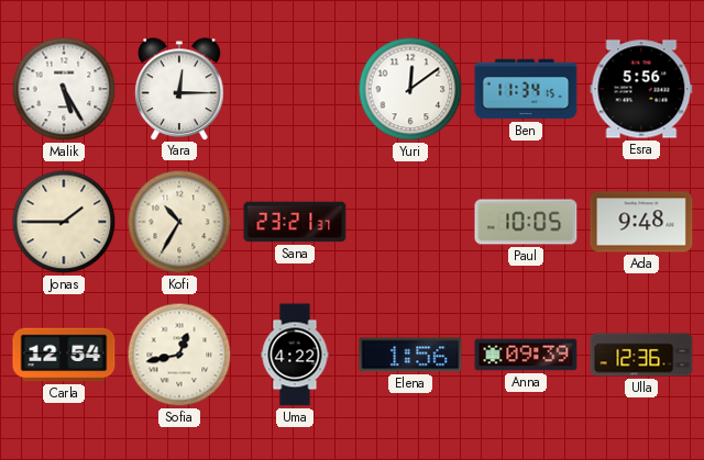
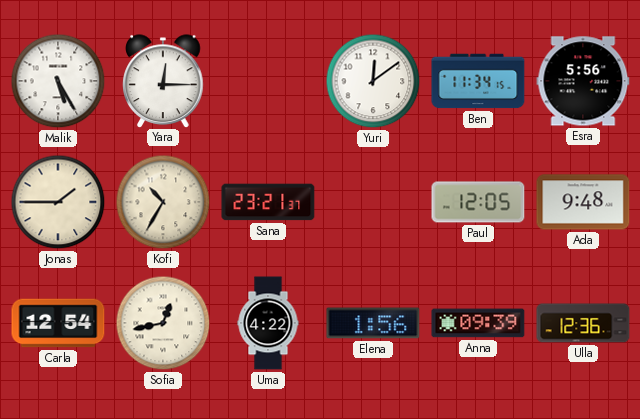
Paul: 10:05 -> 12:05 (478, 202)
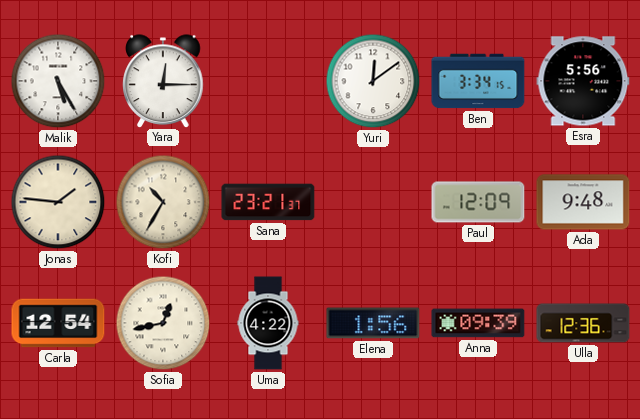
Ben: 11:34 -> 3:34 (478, 81)
Jonas: 1:45 -> 1:46 (58, 202)
Paul: 12:05 -> 12:09 (478, 202)
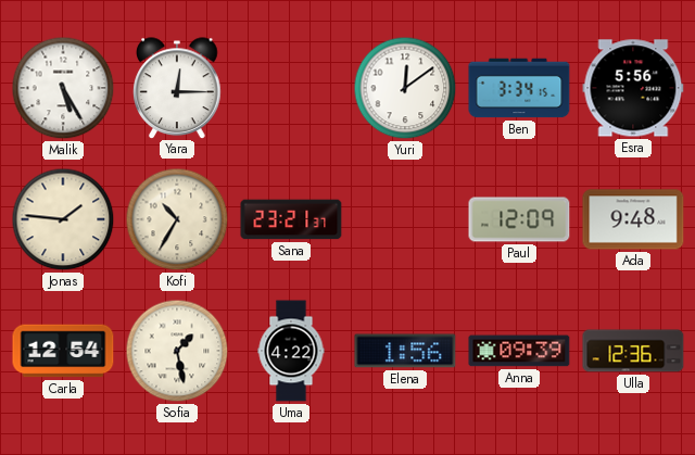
Sofia: 12:43 -> 1:28 (177, 351)
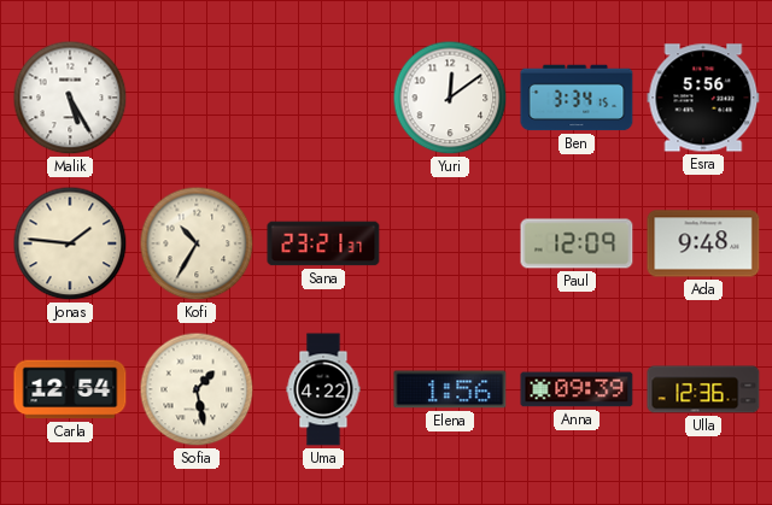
Yara: 12:15 -> none (177, 88)
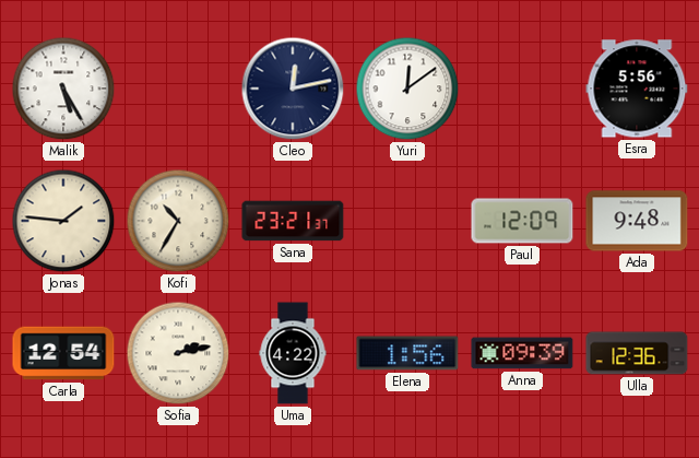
Cleo: none -> 12:13 (293, 89)
Ben: 3:34 -> none (577, 98)
Sofia: 1:28 -> 2:13 (178, 353)
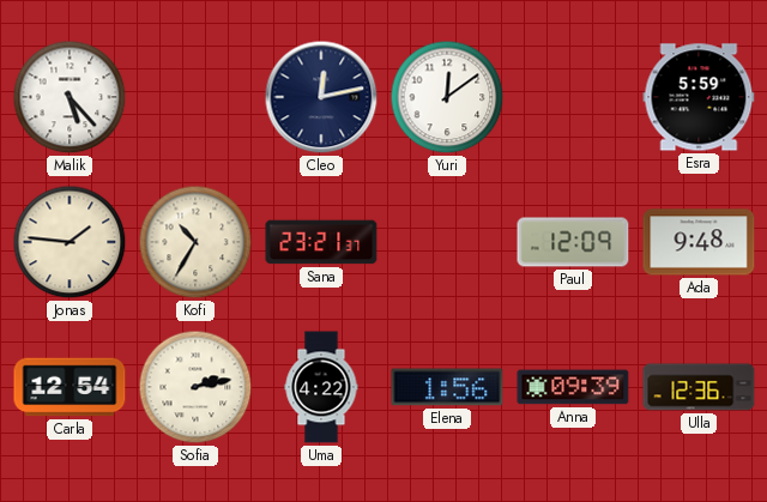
Malik: 5:25 -> 5:23 (70, 97)
Esra: 5:56 -> 5:59 (699, 97)
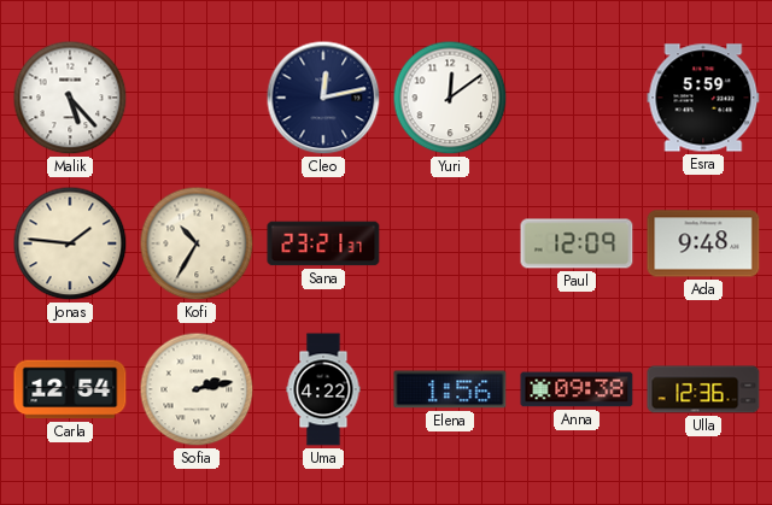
Anna: 09:39 -> 09:38 (577, 389)
